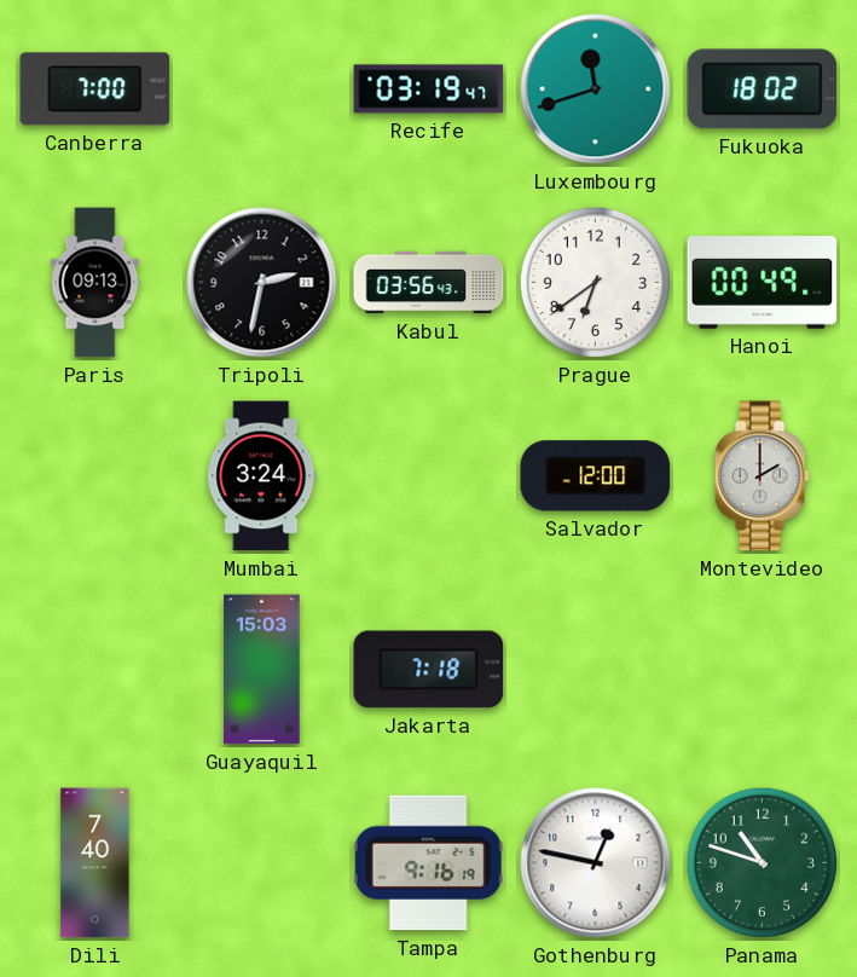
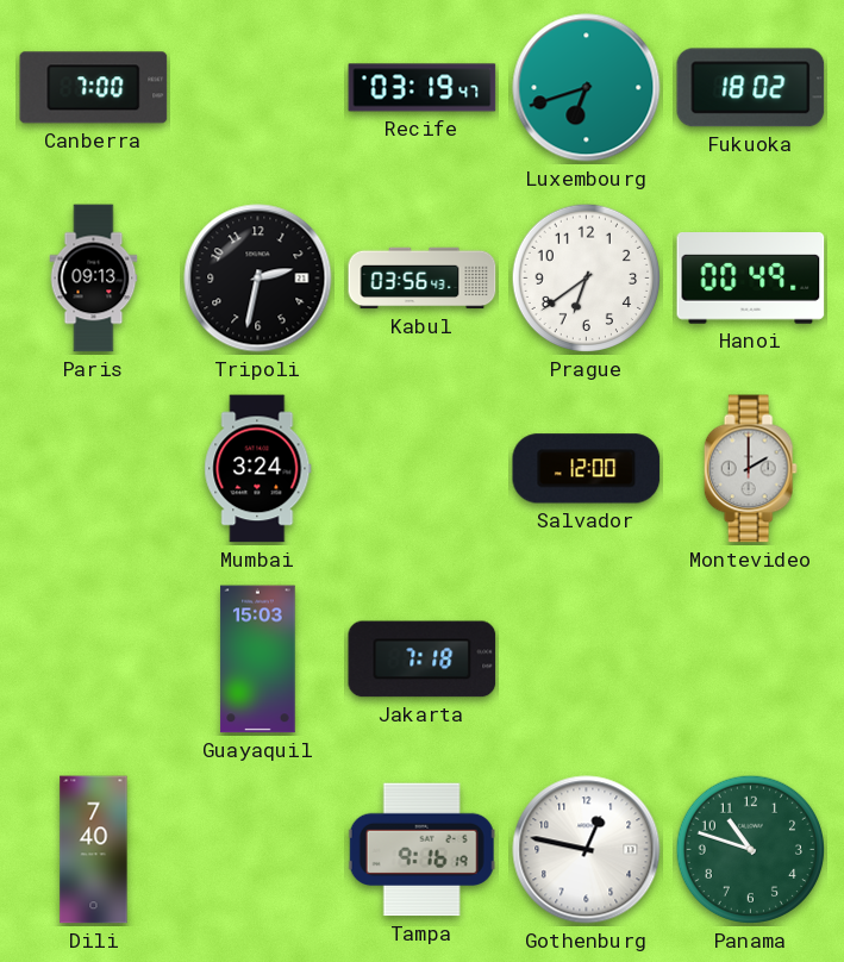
Luxembourg: 11:42 -> 6:42 (587, 88)
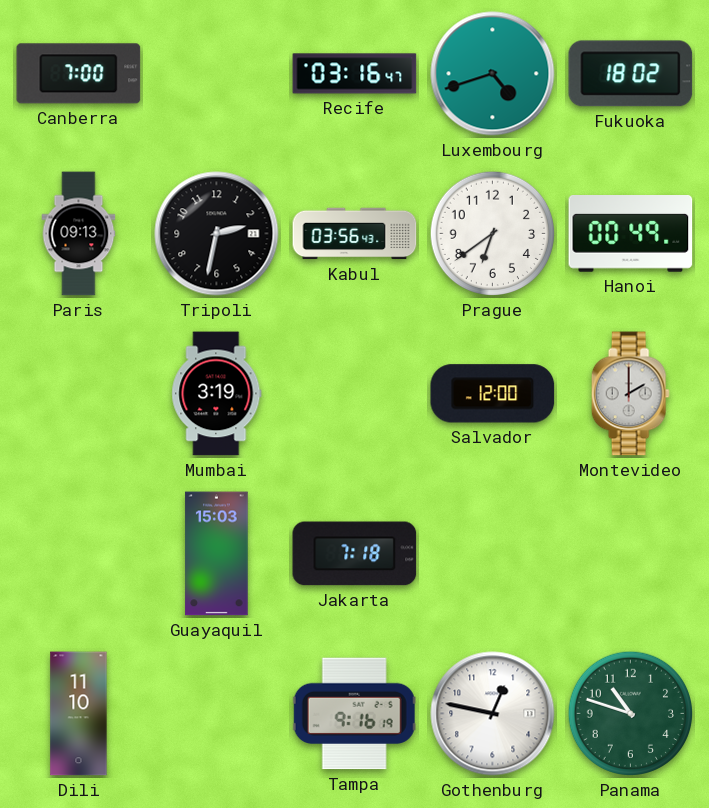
Recife: 03:19 -> 03:16 (355, 74)
Luxembourg: 6:42 -> 4:42 (493, 74)
Mumbai: 3:24 -> 3:19 (217, 394)
Dili: 7:40 -> 11:10 (79, 714)
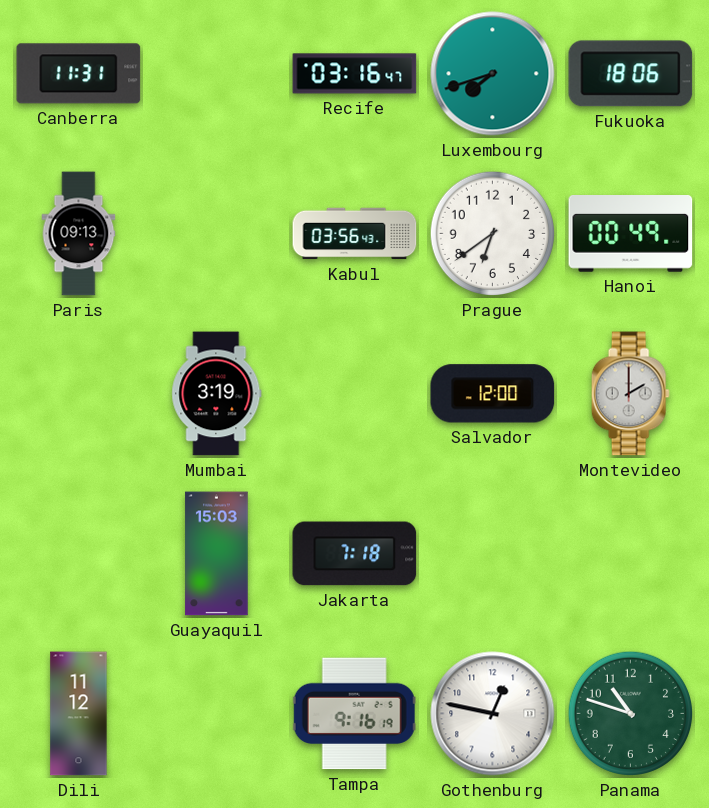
Canberra: 7:00 -> 11:31 (79, 74)
Luxembourg: 4:42 -> 7:42 (493, 74)
Fukuoka: 18:02 -> 18:06 (631, 74)
Tripoli: 2:32 -> none (217, 234)
Dili: 11:10 -> 11:12 (79, 714)
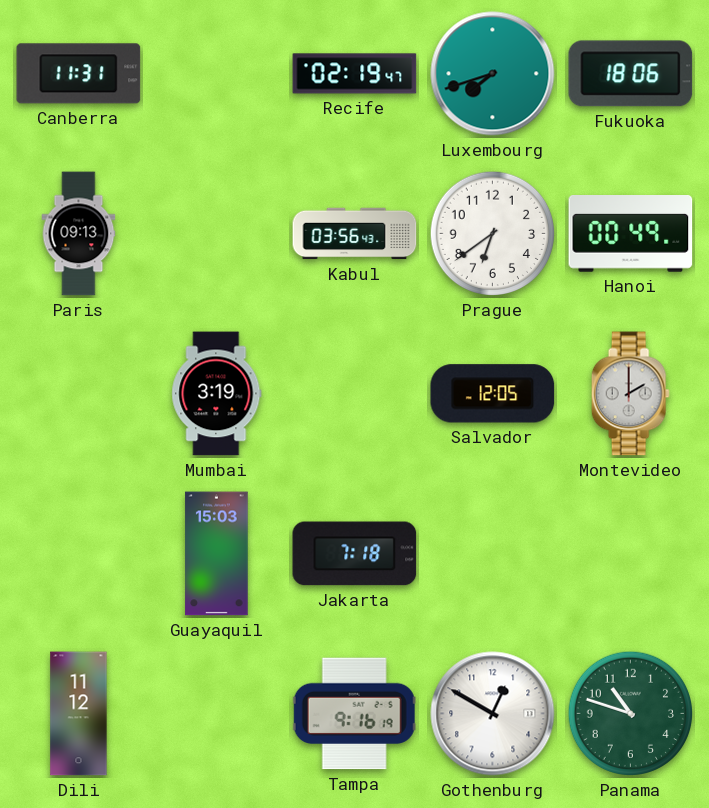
Recife: 03:16 -> 02:19 (355, 74)
Salvador: 12:00 -> 12:05 (493, 394)
Gothenburg: 12:47 -> 12:50 (493, 714)
